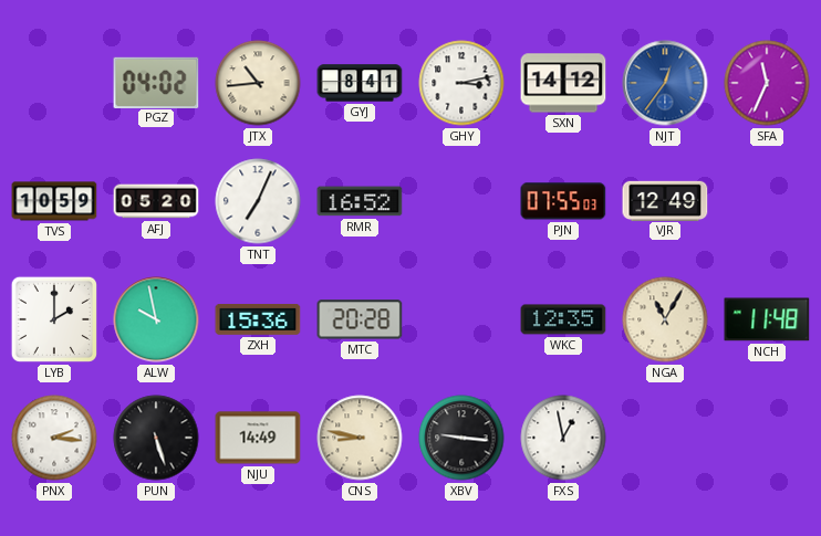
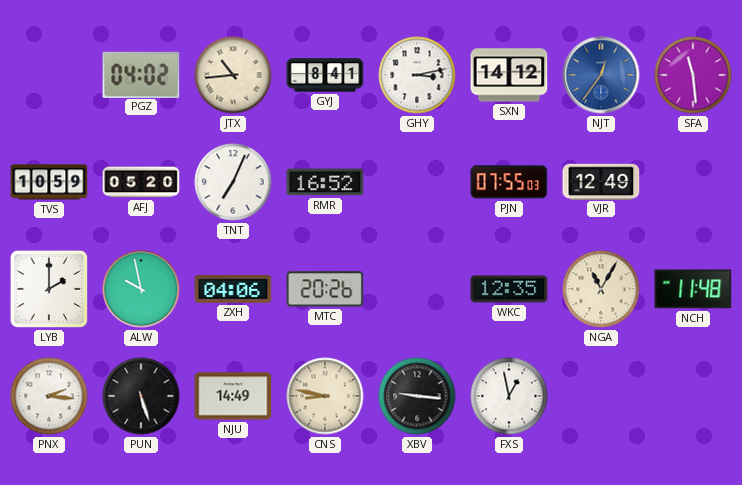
SFA: 11:34 -> 11:29 (693, 75)
ZXH: 15:36 -> 04:06 (233, 290)
MTC: 20:28 -> 20:26 (325, 289)
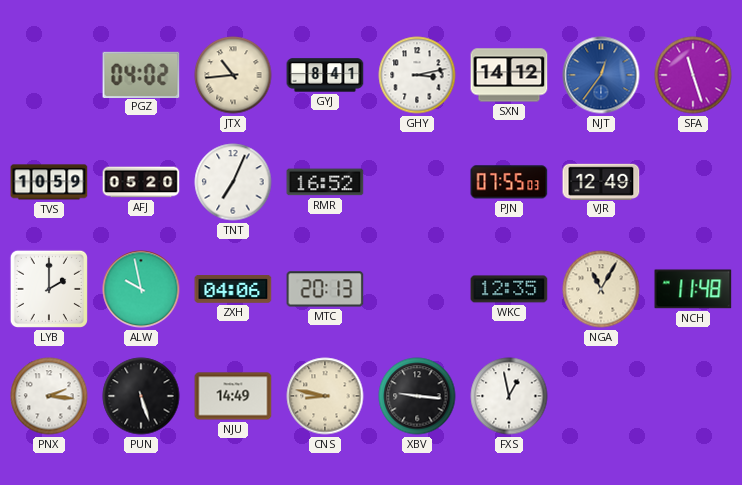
SFA: 11:29 -> 11:27 (693, 75)
MTC: 20:26 -> 20:13 (325, 289)
